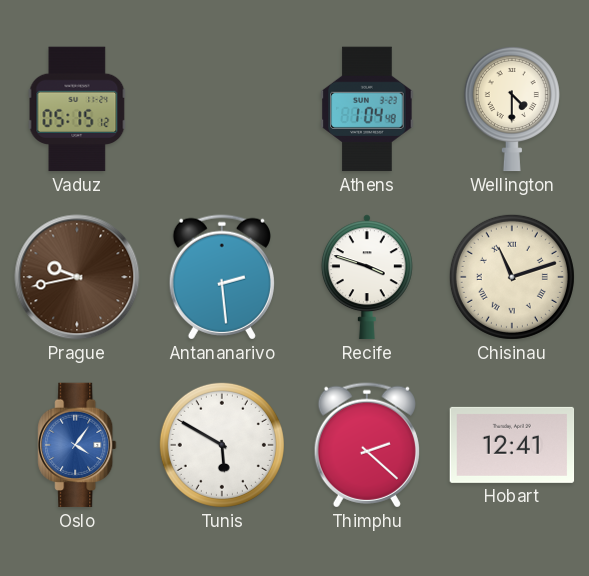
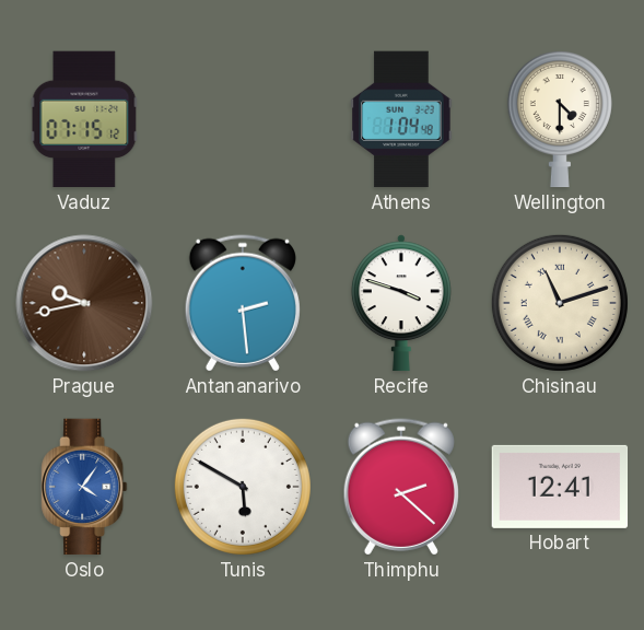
Vaduz: 05:15 -> 07:15 (84, 119)
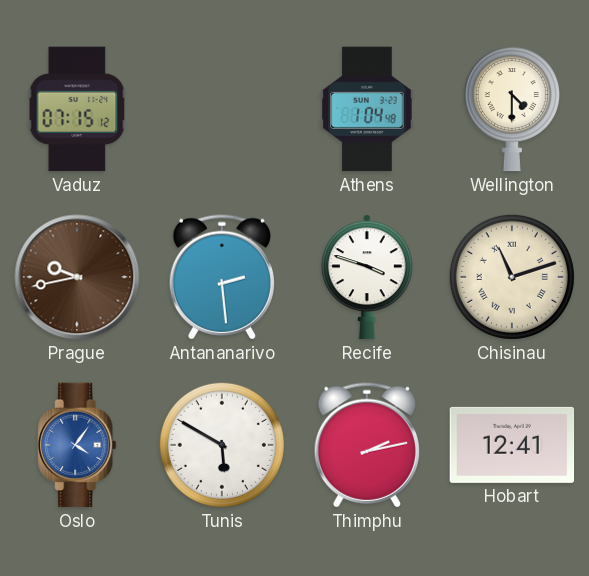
Thimphu: 2:22 -> 2:13 (367, 445)
